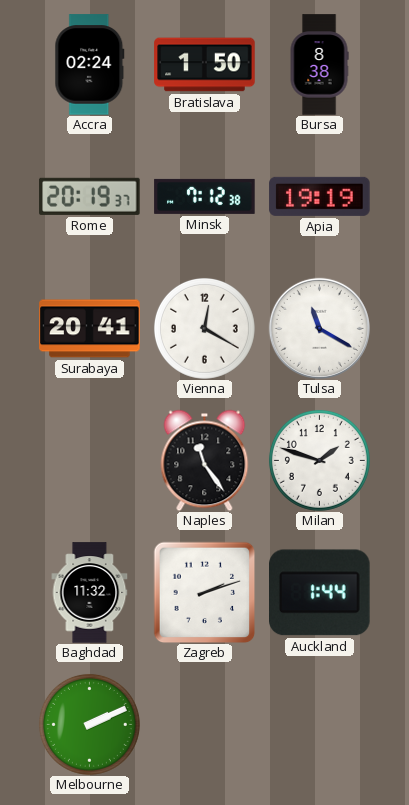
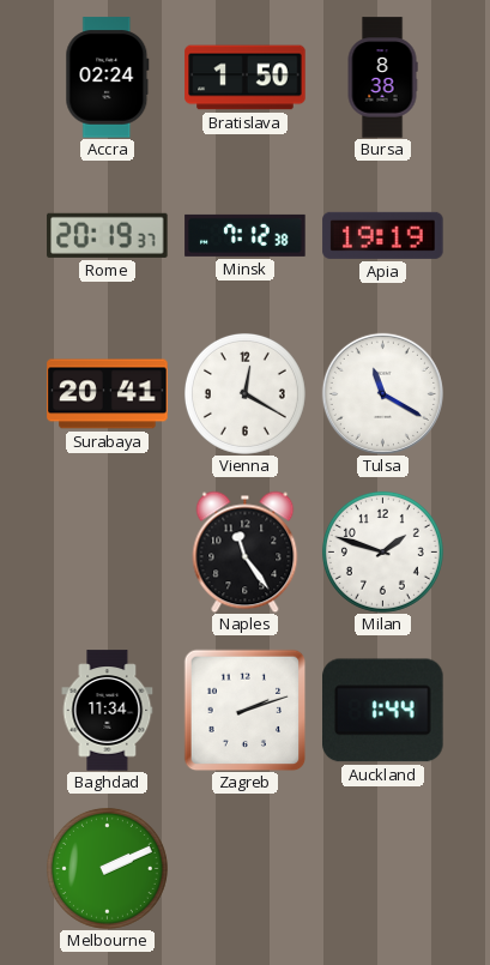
Baghdad: 11:32 -> 11:34 (108, 711)
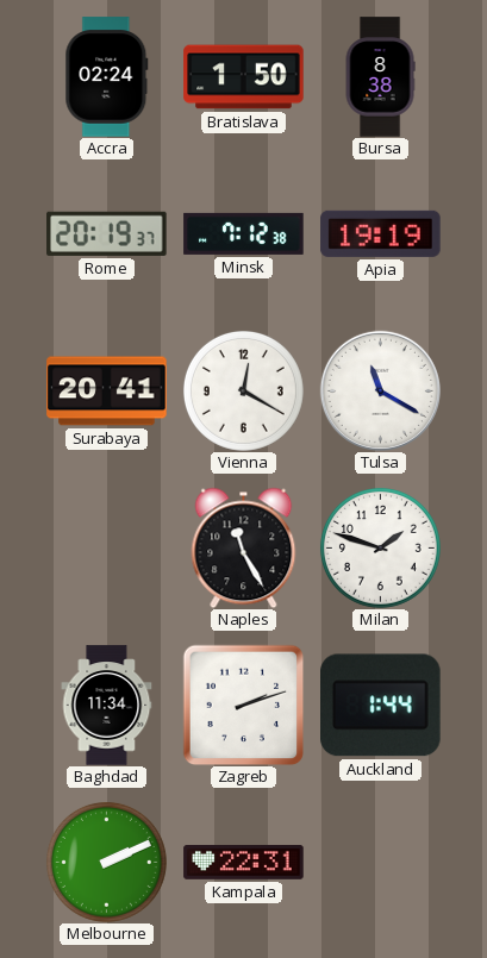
Naples: 11:24 -> 11:25 (244, 547)
Kampala: none -> 22:31 (244, 863)
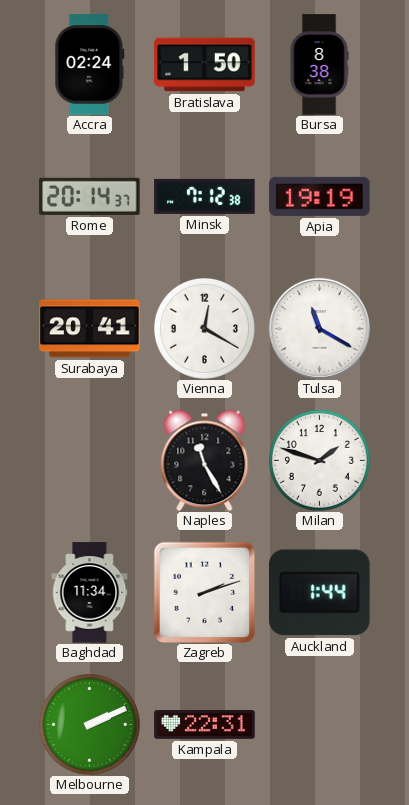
Rome: 20:19 -> 20:14 (90, 196)
